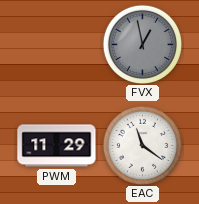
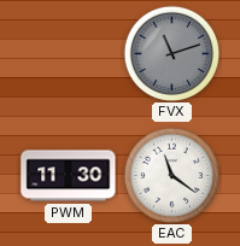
FVX: 12:58 -> 11:12 (171, 53)
PWM: 11:29 -> 11:30 (69, 176)
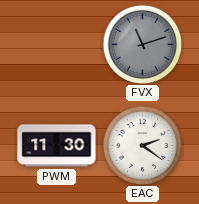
EAC: 11:21 -> 2:21 (142, 145)
